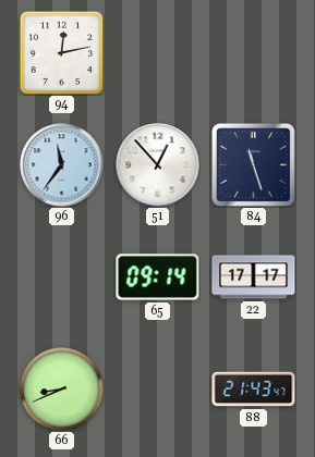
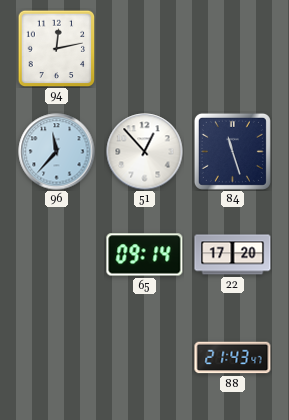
96: 11:36 -> 11:37 (57, 152)
22: 17:17 -> 17:20 (233, 255)
66: 8:41 -> none (62, 390)
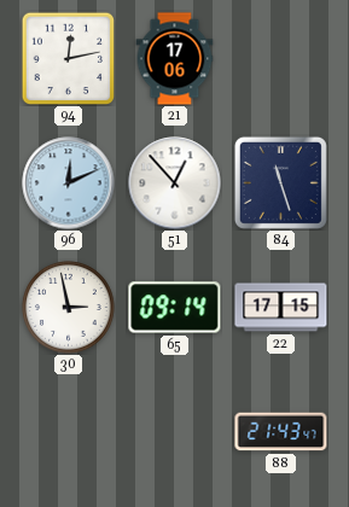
21: none -> 17:06 (175, 59)
96: 11:37 -> 12:11 (69, 183)
30: none -> 2:58 (69, 308)
22: 17:20 -> 17:15 (281, 308)
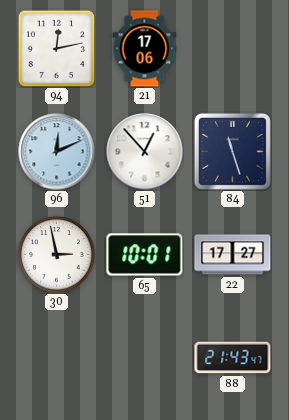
65: 09:14 -> 10:01 (145, 255)
22: 17:15 -> 17:27 (233, 255)
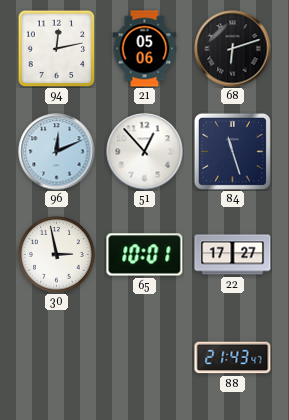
21: 17:06 -> 05:06 (145, 49)
68: none -> 6:12 (233, 49)
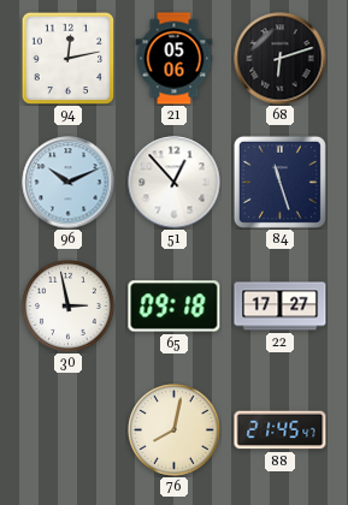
96: 12:11 -> 10:11 (69, 183)
65: 10:01 -> 09:18 (175, 307)
76: none -> 8:02 (175, 430)
88: 21:43 -> 21:45 (281, 430)
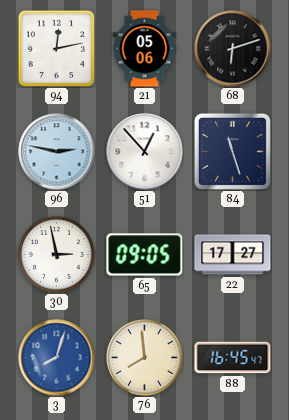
96: 10:11 -> 2:47 (57, 152)
65: 09:18 -> 09:05 (145, 255)
3: none -> 8:03 (57, 358)
76: 8:02 -> 7:59 (145, 358)
88: 21:45 -> 16:45 (233, 358)
